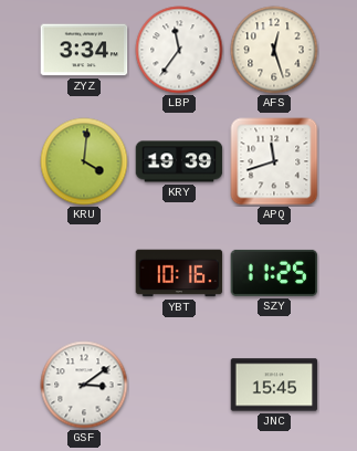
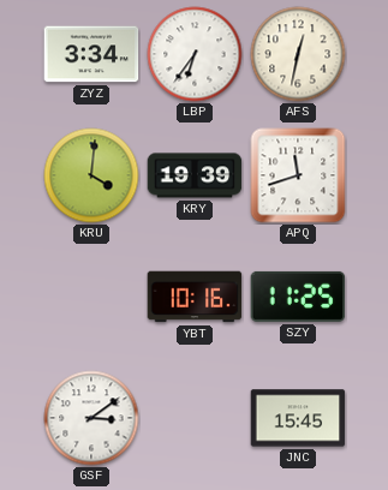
LBP: 11:36 -> 6:36 (195, 54)
AFS: 12:27 -> 12:32 (298, 54)
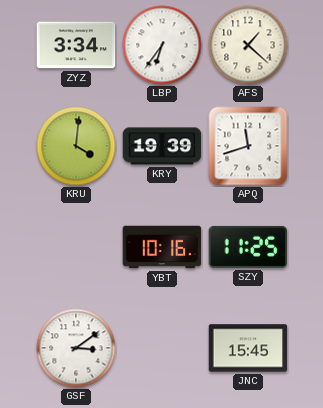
AFS: 12:32 -> 1:22 (248, 45)
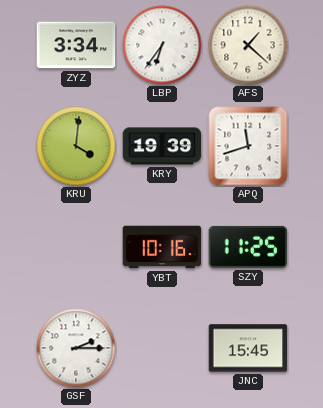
GSF: 3:09 -> 2:15 (76, 348)
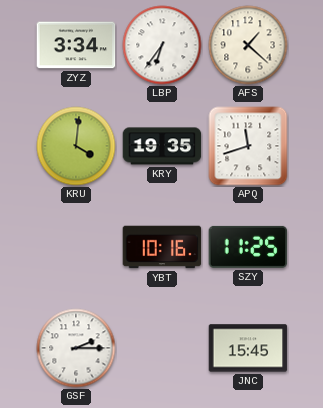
KRY: 19:39 -> 19:35 (162, 146)
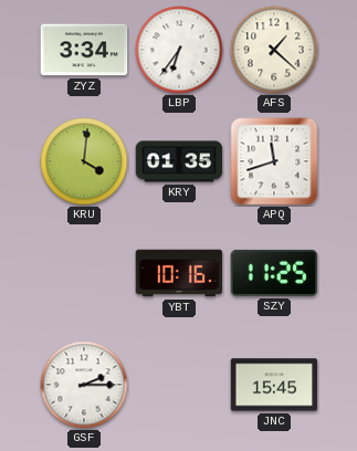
KRY: 19:35 -> 01:35 (179, 161)
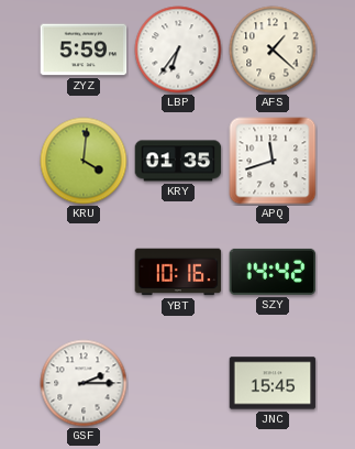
ZYZ: 3:34 -> 5:59 (84, 50)
SZY: 11:25 -> 14:42 (273, 272)
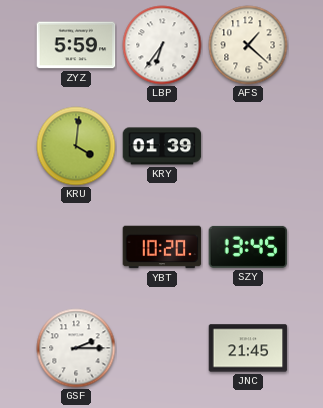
KRY: 01:35 -> 01:39 (162, 146)
APQ: 11:42 -> none (273, 161)
YBT: 10:16 -> 10:20 (162, 247)
SZY: 14:42 -> 13:45 (248, 247)
JNC: 15:45 -> 21:45 (248, 348)
